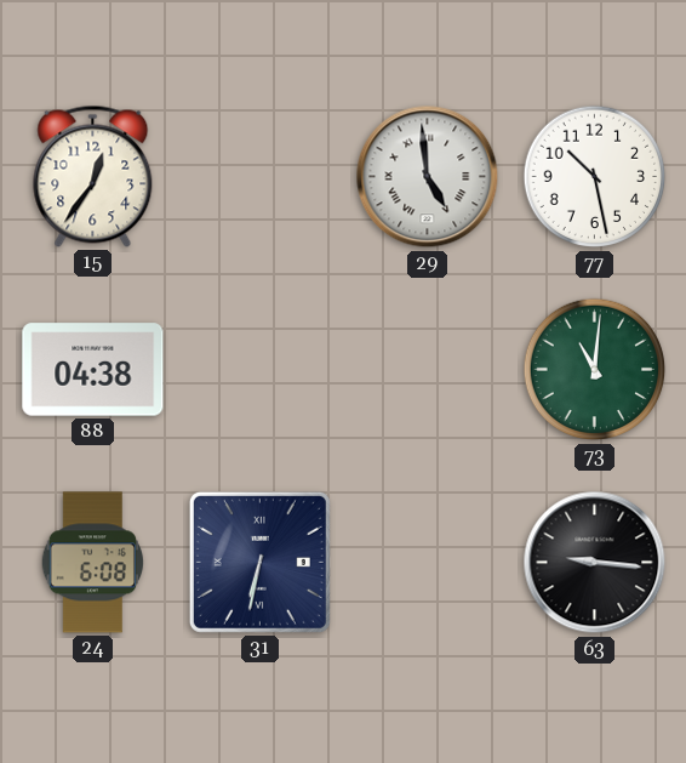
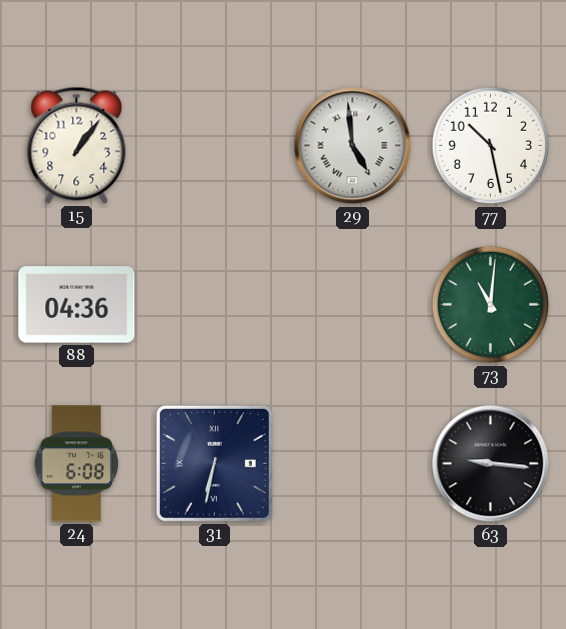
15: 12:36 -> 1:06 (77, 145)
88: 04:38 -> 04:36 (77, 305)
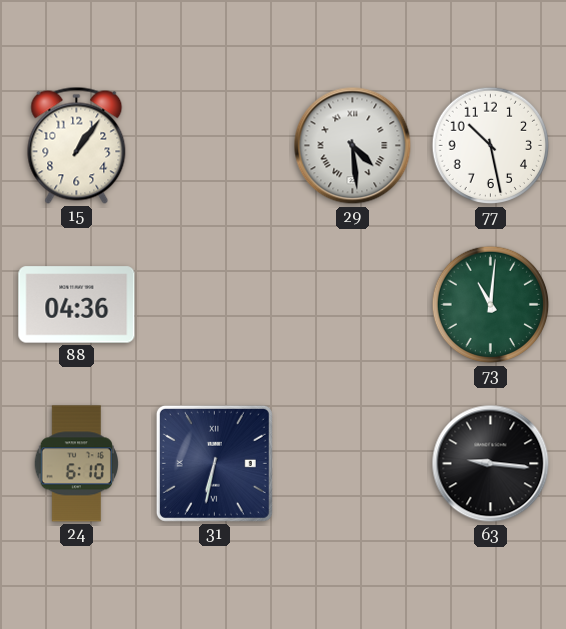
29: 4:59 -> 4:29 (353, 146)
24: 6:08 -> 6:10 (76, 464)
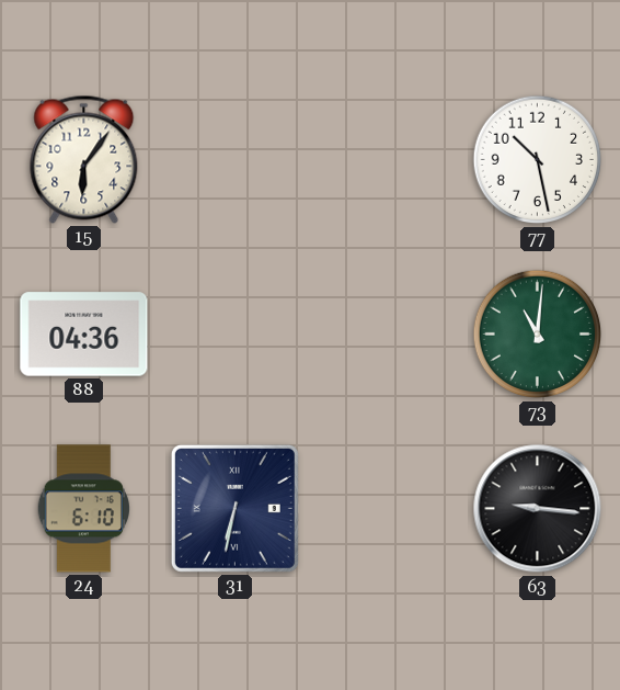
15: 1:06 -> 6:06 (84, 159)
29: 4:29 -> none (353, 146)
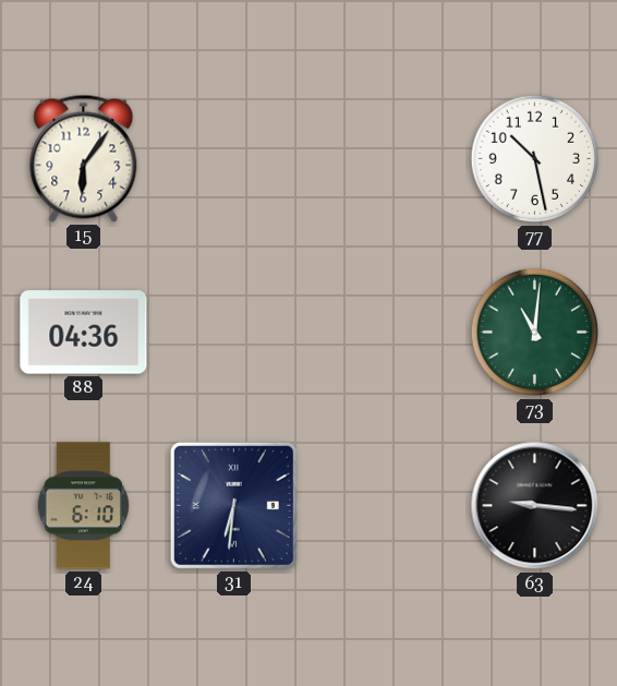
31: 6:32 -> 6:31 (233, 505)
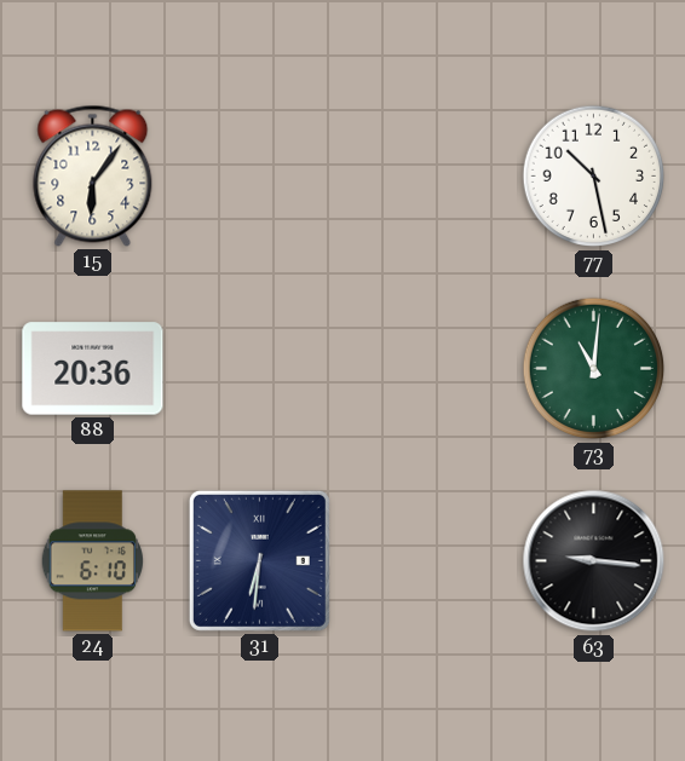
88: 04:36 -> 20:36 (93, 369)
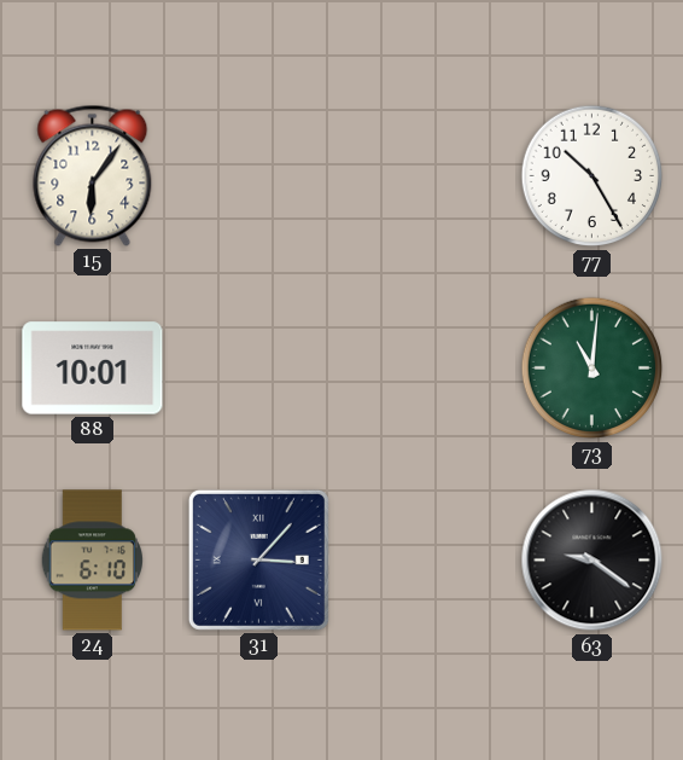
77: 10:28 -> 10:25 (592, 176)
88: 20:36 -> 10:01 (93, 369)
31: 6:31 -> 3:07 (258, 559)
63: 9:16 -> 9:21 (592, 561)
